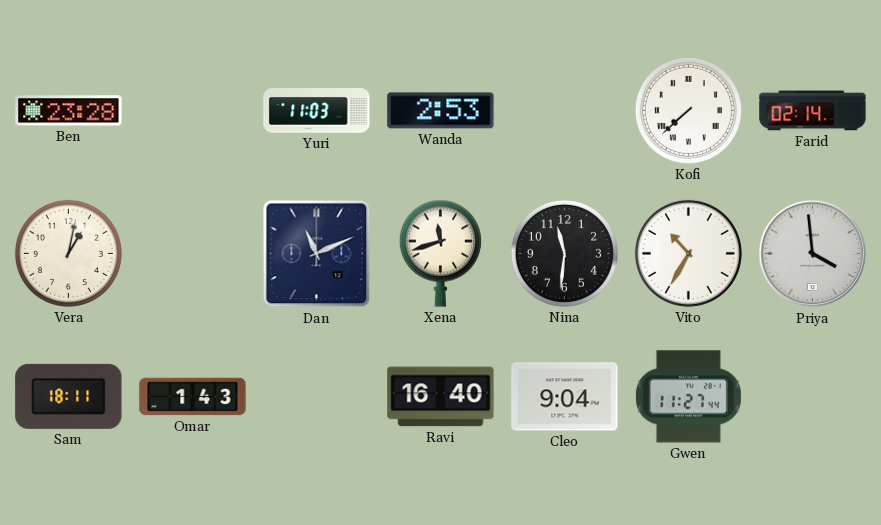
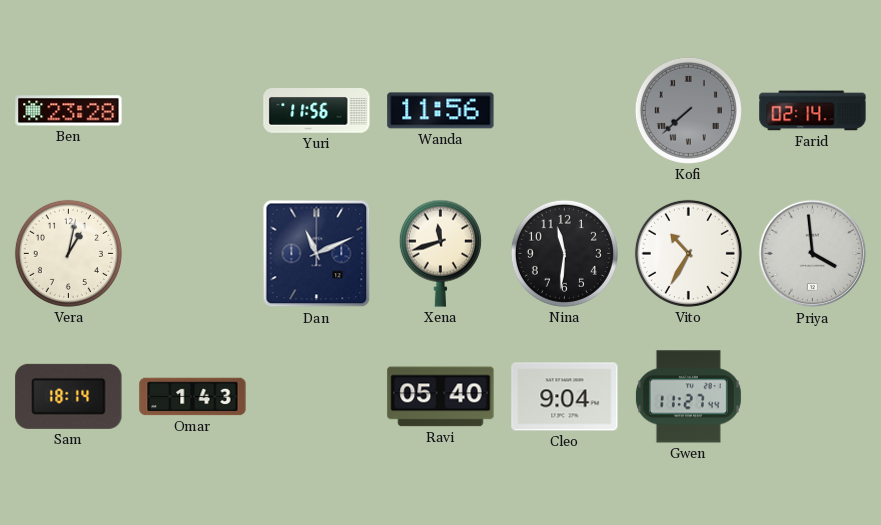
Yuri: 11:03 -> 11:56 (317, 111)
Wanda: 2:53 -> 11:56 (441, 111)
Kofi dial: white -> grey (688, 110)
Sam: 18:11 -> 18:14 (69, 396)
Ravi: 16:40 -> 05:40 (441, 397)
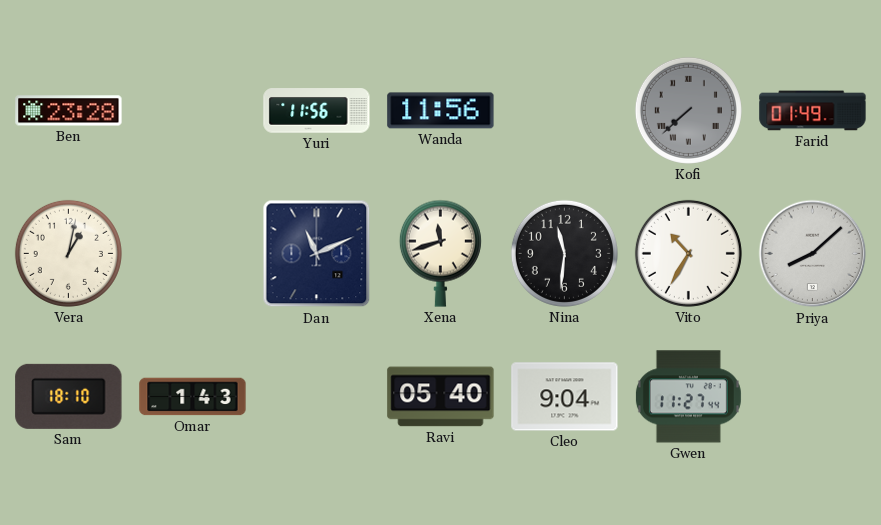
Farid: 02:14 -> 01:49 (813, 111)
Priya: 3:59 -> 8:08 (813, 254)
Sam: 18:14 -> 18:10 (69, 396)
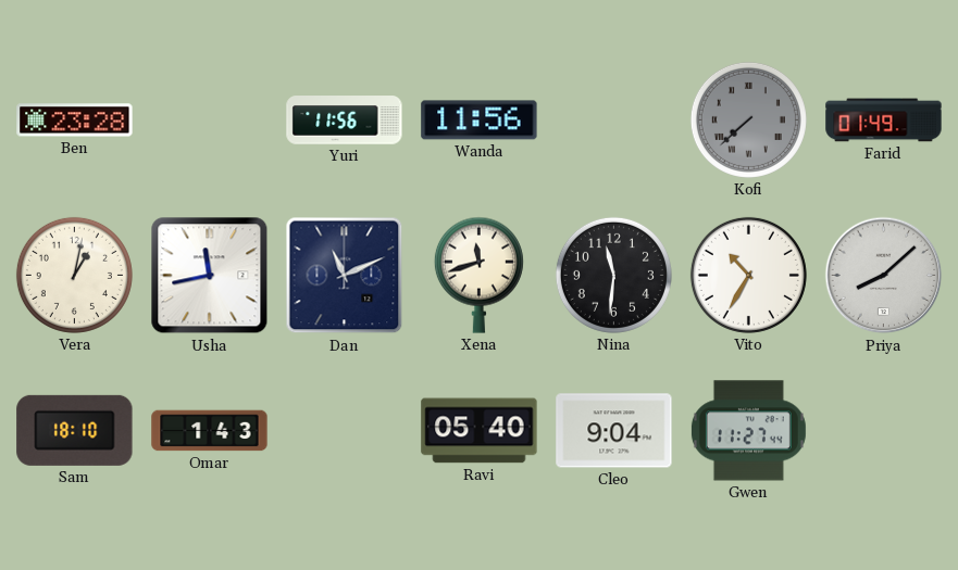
Usha: none -> 11:43 (210, 276)
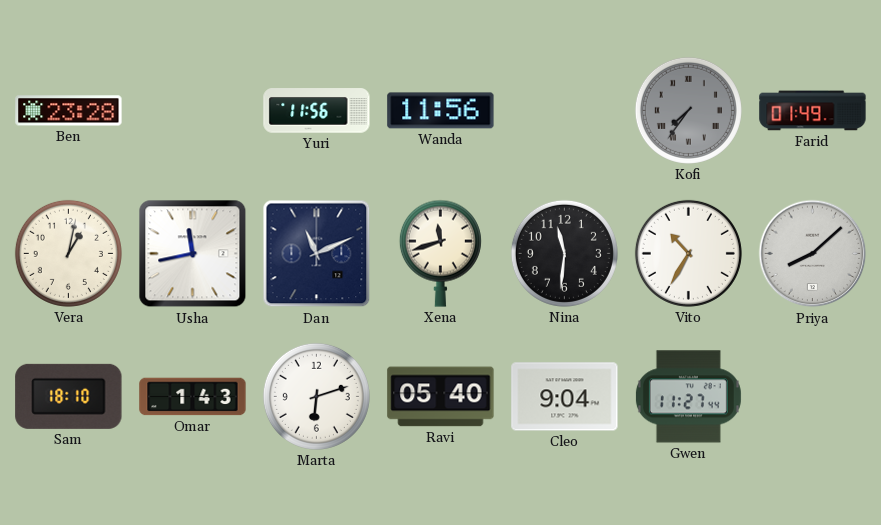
Kofi: 7:38 -> 7:36 (688, 110)
Marta: none -> 6:12 (316, 396)
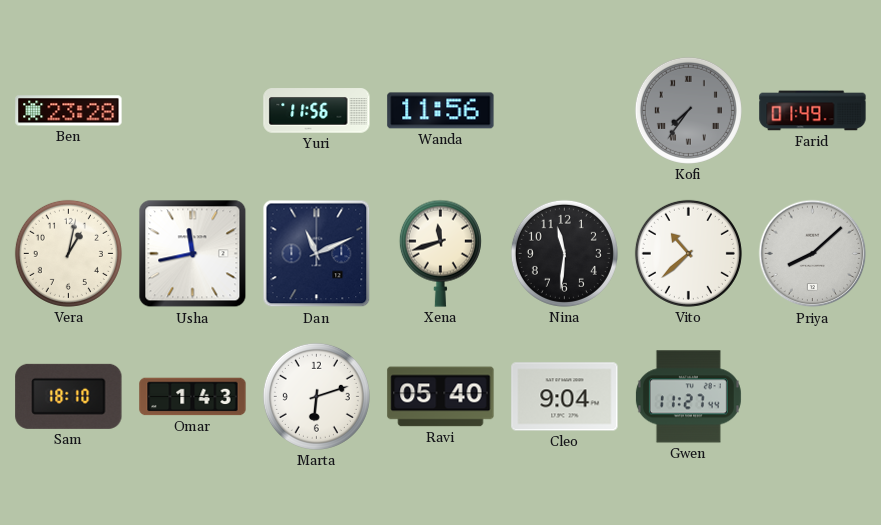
Vito: 10:35 -> 10:38 (688, 253)
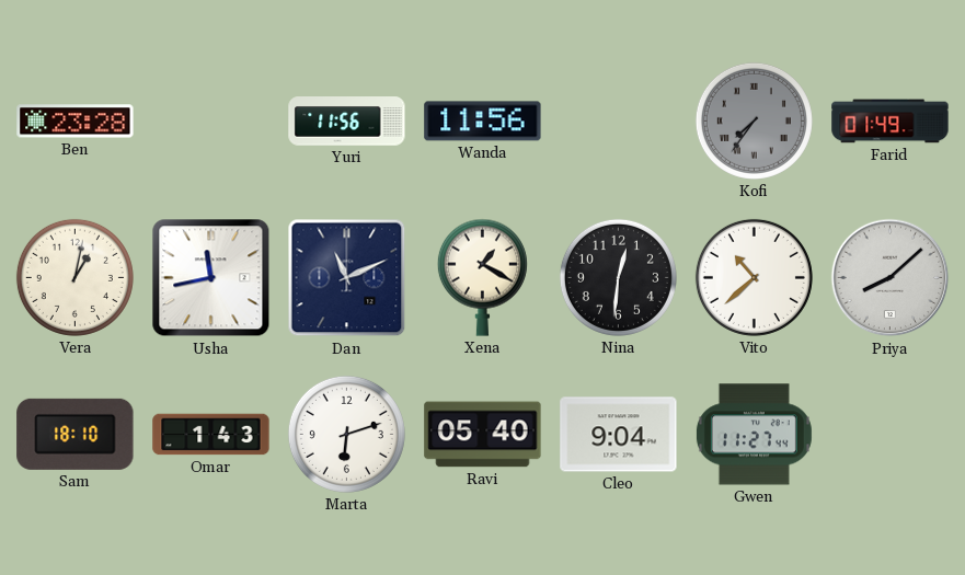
Xena: 11:42 -> 1:20 (482, 277)
Nina: 11:31 -> 12:31 (618, 277)
